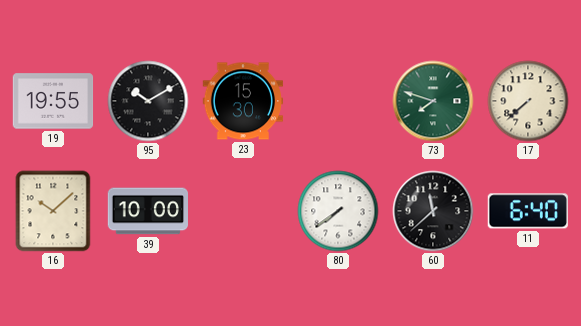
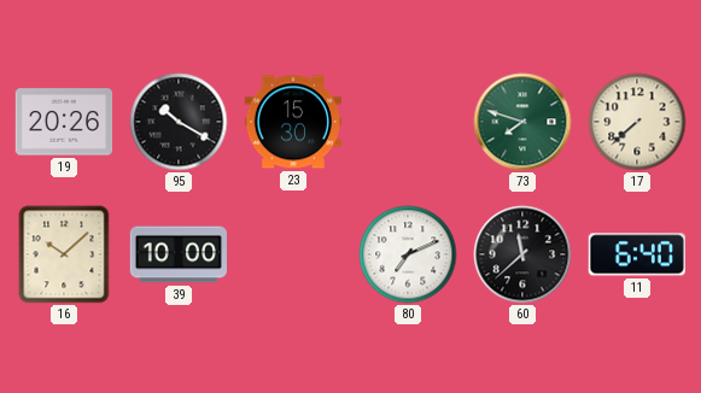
19: 19:55 -> 20:26 (64, 122)
95: 10:10 -> 10:20 (179, 122)
80: 7:39 -> 7:11 (408, 254)
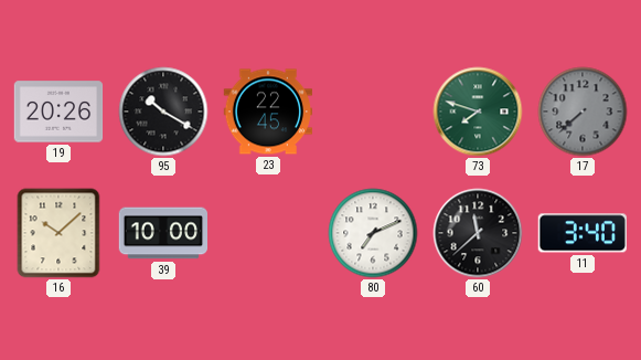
23: 15:30 -> 22:45 (267, 112)
17 dial: cream -> grey (583, 112)
11: 6:40 -> 3:40 (583, 233)
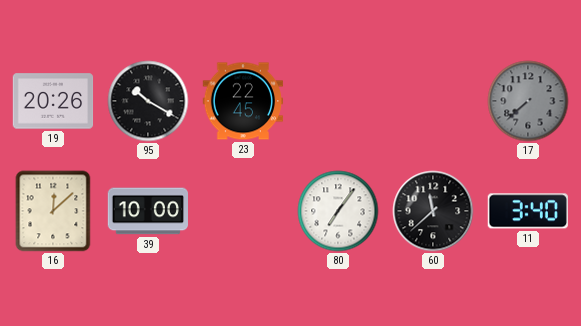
73: 7:48 -> none (478, 112)
16: 10:08 -> 12:08 (53, 211)
80: 7:11 -> 7:06 (338, 211)
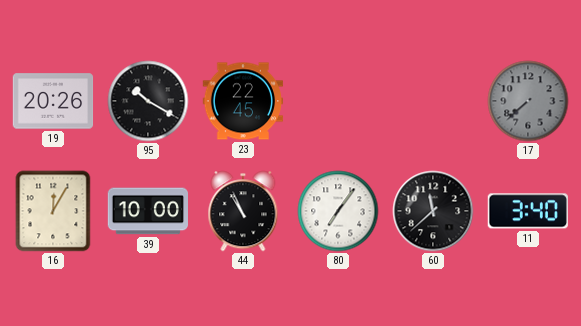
16: 12:08 -> 12:05 (53, 211)
44: none -> 10:56 (243, 211)
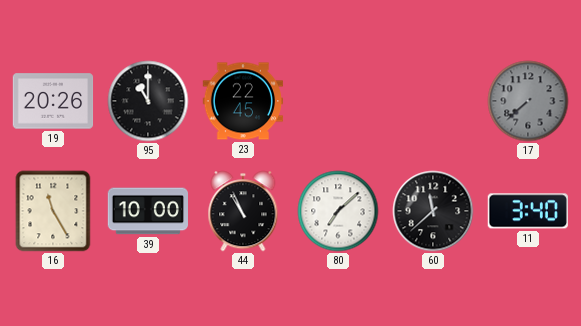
95: 10:20 -> 11:00 (148, 101)
16: 12:05 -> 11:25 (53, 211)
80: 7:06 -> 7:08 (338, 211)
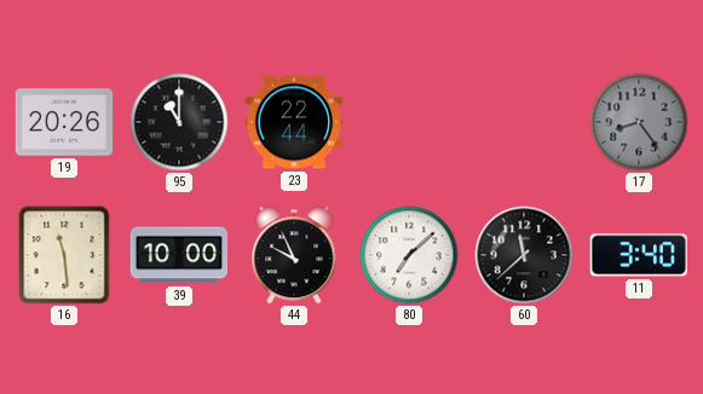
23: 22:45 -> 22:44 (293, 122)
17: 7:38 -> 8:24 (639, 122)
16: 11:25 -> 11:29 (64, 255)
44: 10:56 -> 9:56 (294, 255)
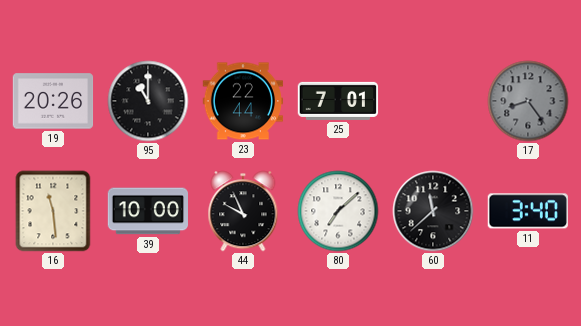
25: none -> 7:01 (338, 101)
